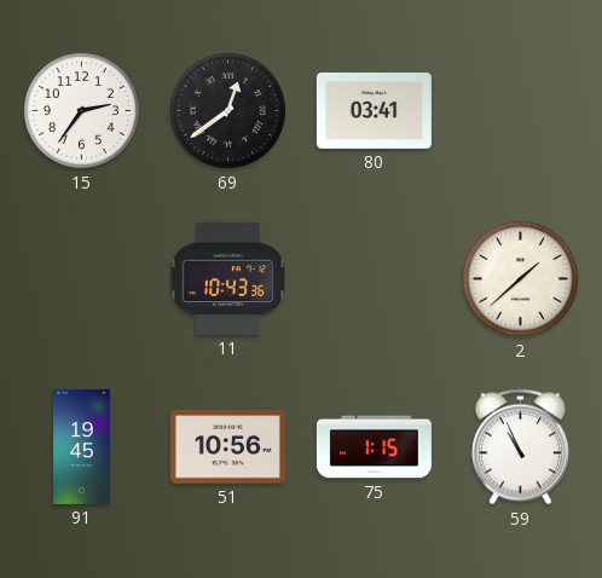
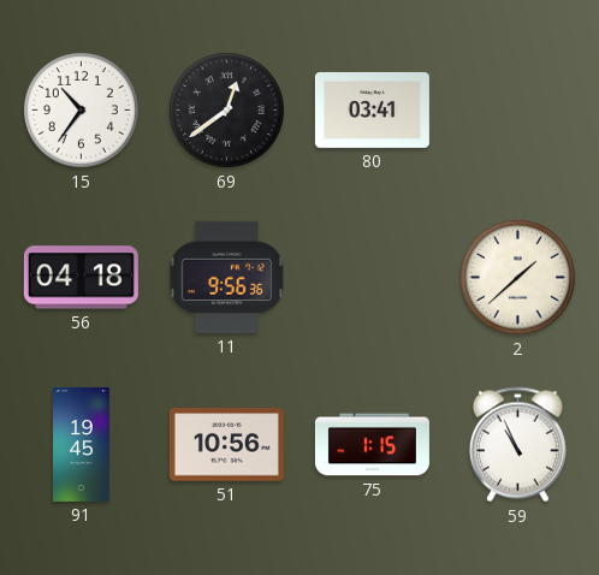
15: 2:36 -> 10:36 (81, 109)
56: none -> 04:18 (81, 278)
11: 10:43 -> 9:56 (226, 277)
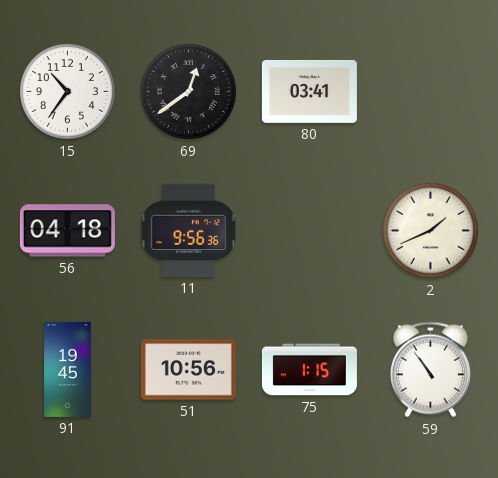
2: 1:38 -> 1:41 (430, 230)
59: 10:56 -> 10:54 (430, 370)
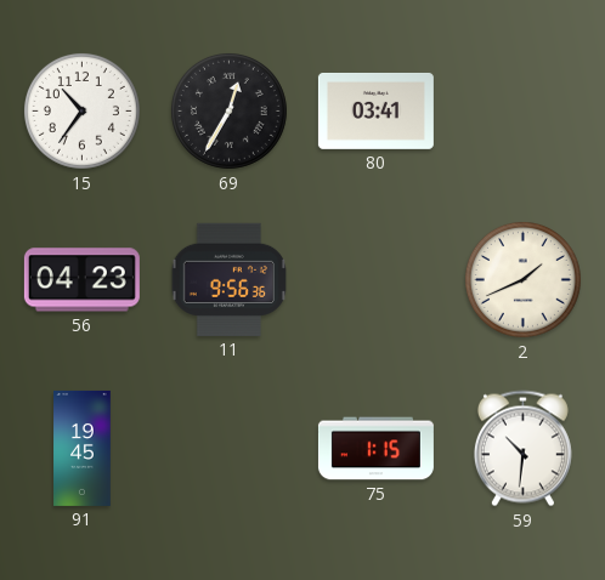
69: 12:39 -> 12:35 (228, 110)
56: 04:18 -> 04:23 (81, 280)
51: 10:56 -> none (188, 370)
59: 10:54 -> 10:31 (522, 449)
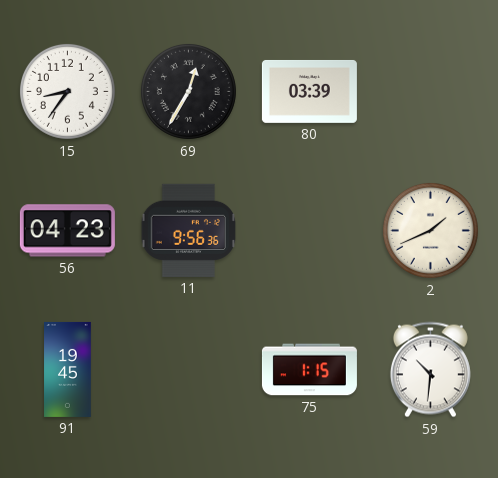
15: 10:36 -> 8:36 (67, 91)
80: 03:41 -> 03:39 (309, 91)
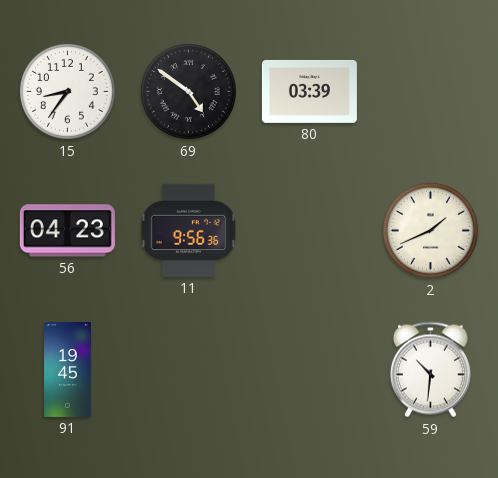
69: 12:35 -> 4:51 (188, 91)
75: 1:15 -> none (309, 370)
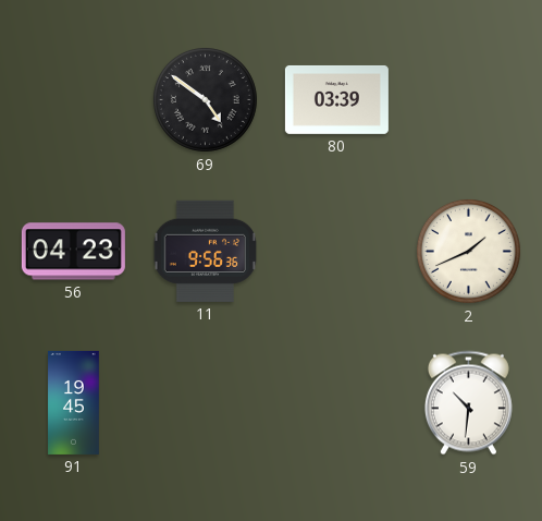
15: 8:36 -> none (67, 91)
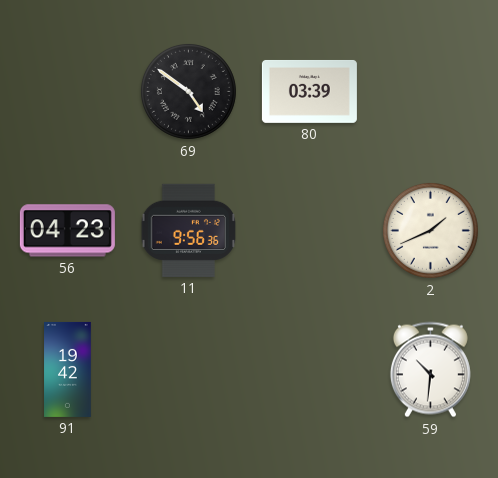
91: 19:45 -> 19:42 (68, 369)
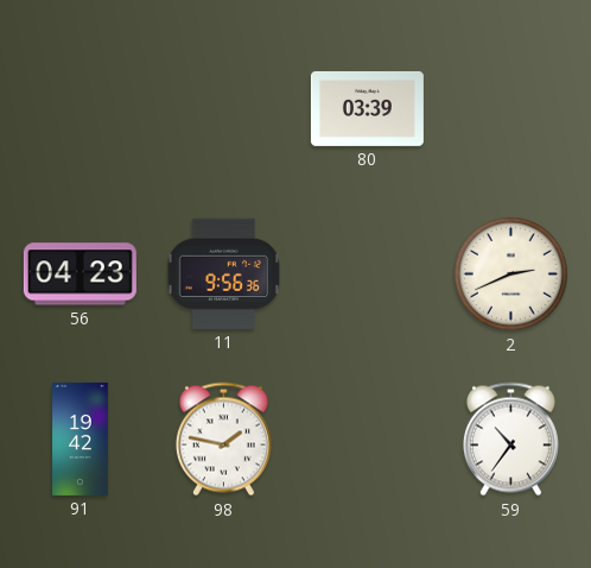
69: 4:51 -> none (188, 91)
2: 1:41 -> 2:41 (510, 273)
98: none -> 1:47 (223, 440)
59: 10:31 -> 10:36 (510, 440)
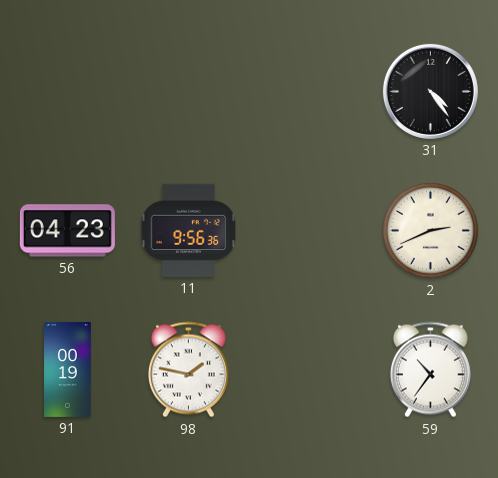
80: 03:39 -> none (367, 108)
31: none -> 4:24 (430, 91)
91: 19:42 -> 00:19 (68, 369)
